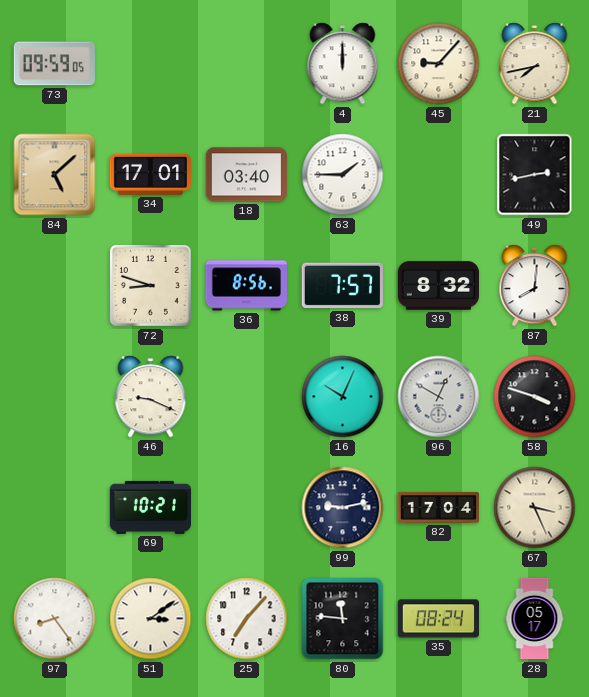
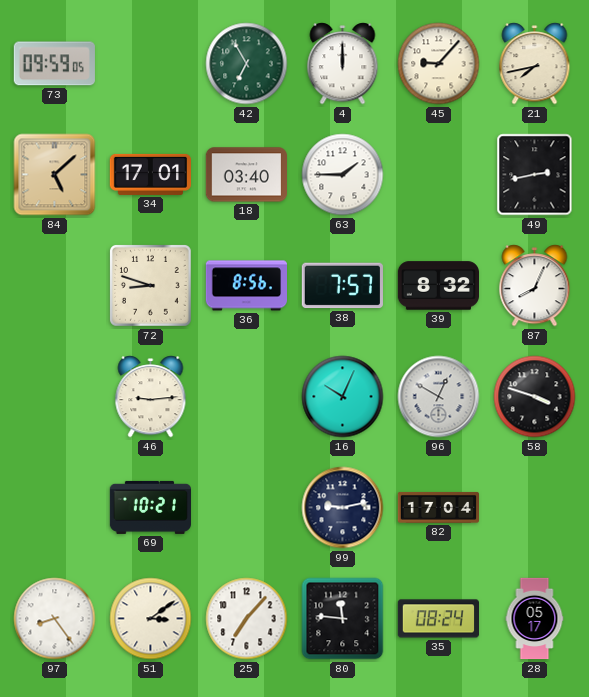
42: none -> 6:55 (247, 64)
87: 8:01 -> 8:04 (535, 286)
46: 9:19 -> 9:14 (151, 397)
67: 3:26 -> none (535, 508)
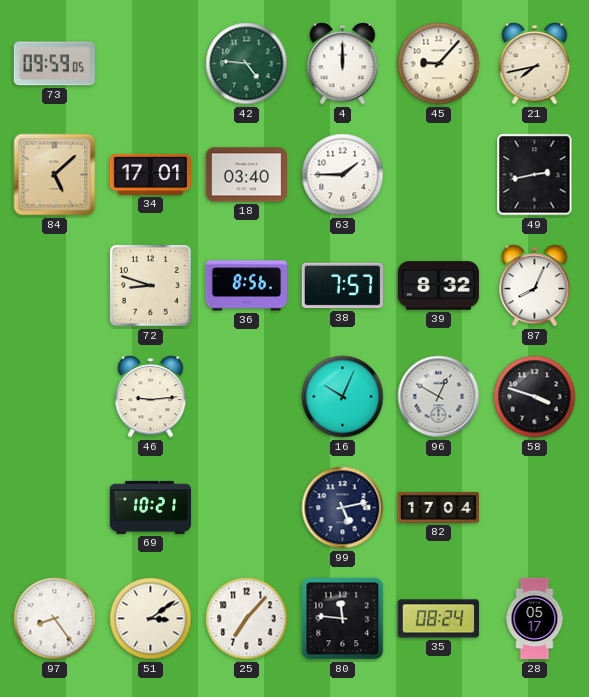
42: 6:55 -> 4:46 (247, 64)
99: 9:13 -> 5:13 (343, 508)
